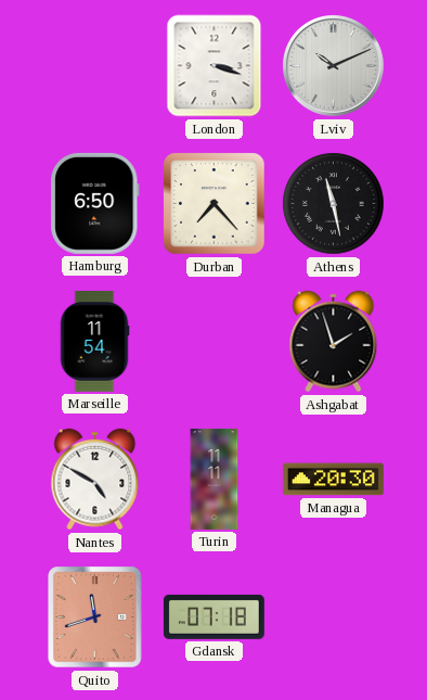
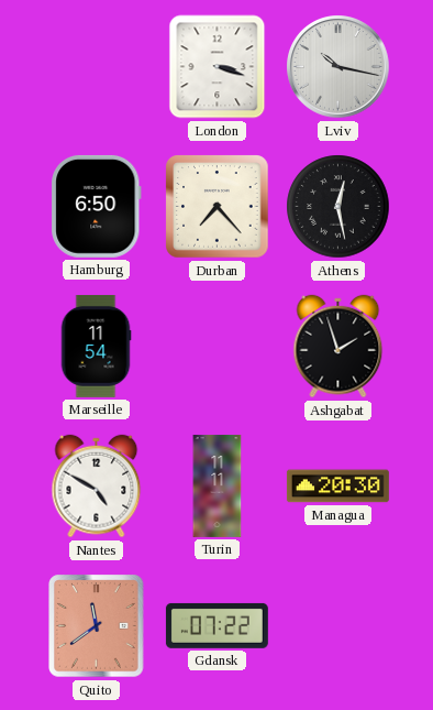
Lviv: 10:11 -> 10:17 (338, 67)
Athens: 11:28 -> 12:28 (338, 207)
Quito: 11:42 -> 11:39 (97, 626)
Gdansk: 07:18 -> 07:22 (216, 625)
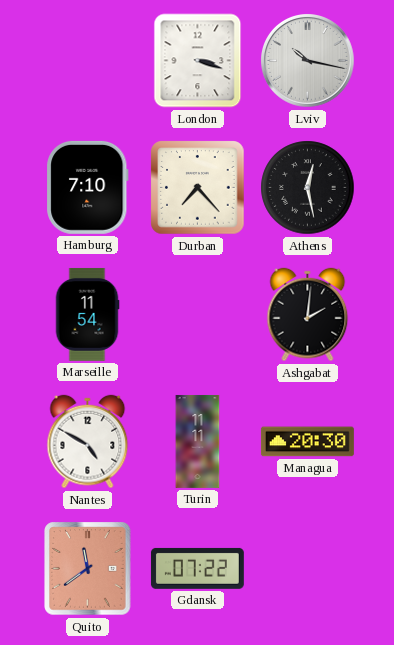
Hamburg: 6:50 -> 7:10 (88, 187)
Ashgabat: 1:57 -> 2:01 (308, 315)
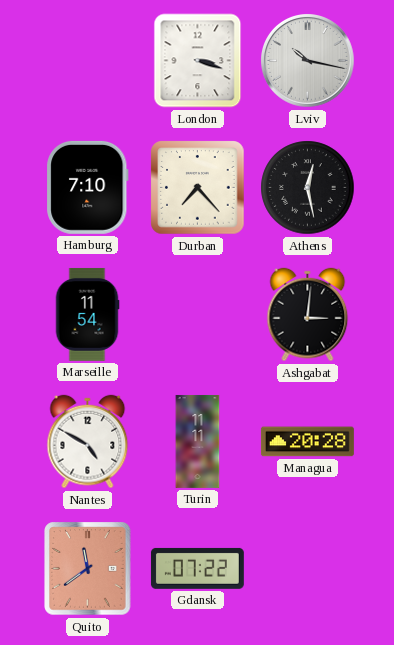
Ashgabat: 2:01 -> 3:01 (308, 315)
Managua: 20:30 -> 20:28 (307, 442)
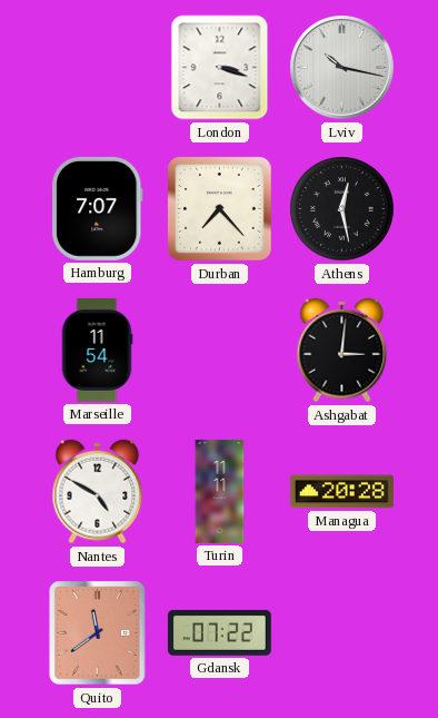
Hamburg: 7:10 -> 7:07 (98, 208)
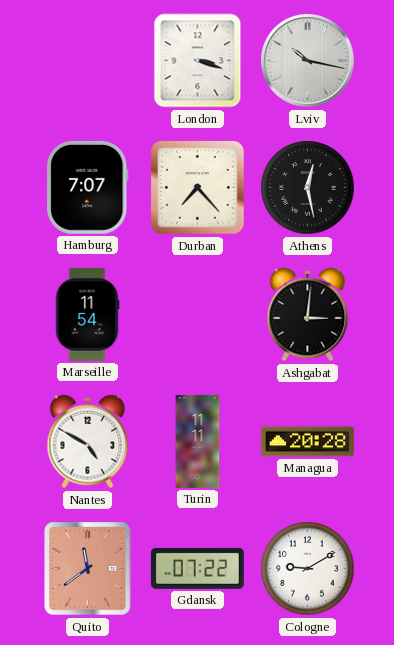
Cologne: none -> 9:10 (308, 569)
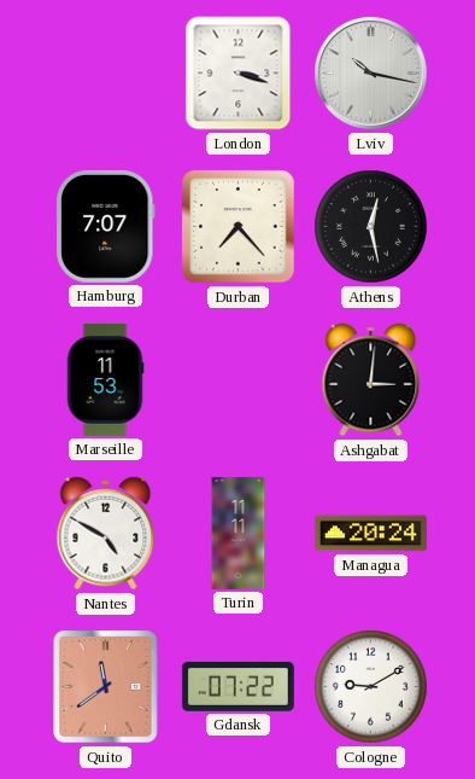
Marseille: 11:54 -> 11:53 (105, 379)
Managua: 20:28 -> 20:24 (370, 534)
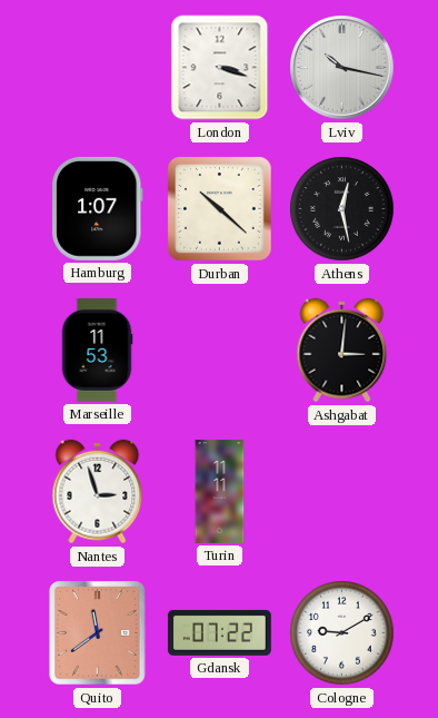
Hamburg: 7:07 -> 1:07 (98, 208)
Durban: 7:23 -> 10:22 (220, 209)
Nantes: 4:50 -> 2:57 (98, 492)
Managua: 20:24 -> none (370, 534)
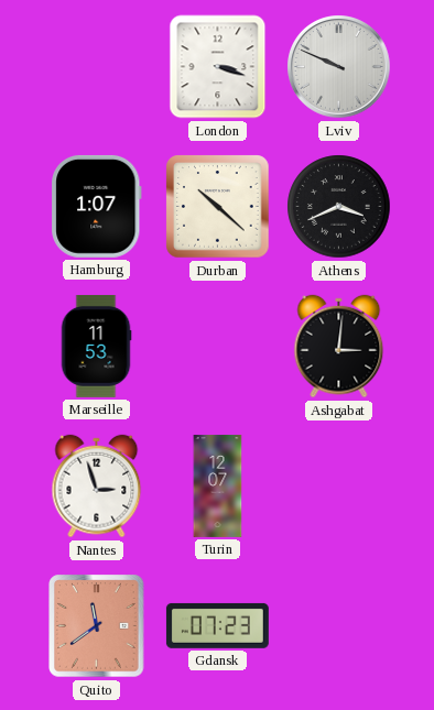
Lviv: 10:17 -> 9:49 (339, 67)
Athens: 12:28 -> 3:41 (339, 207)
Turin: 11:11 -> 12:07 (218, 485)
Gdansk: 07:22 -> 07:23 (217, 625)
Cologne: 9:10 -> none (342, 633)
